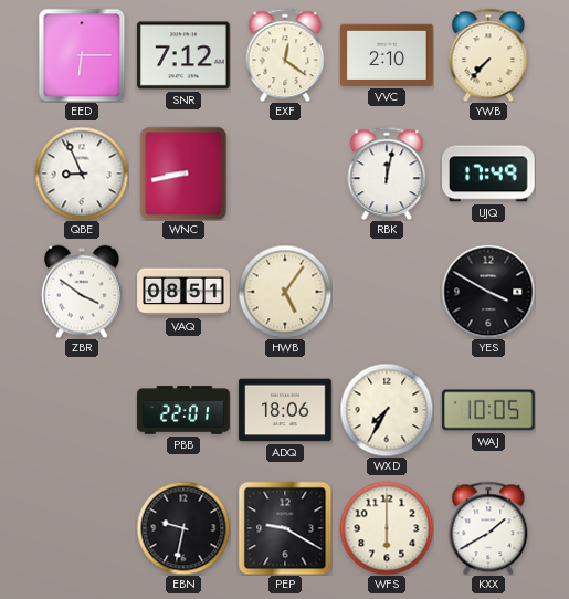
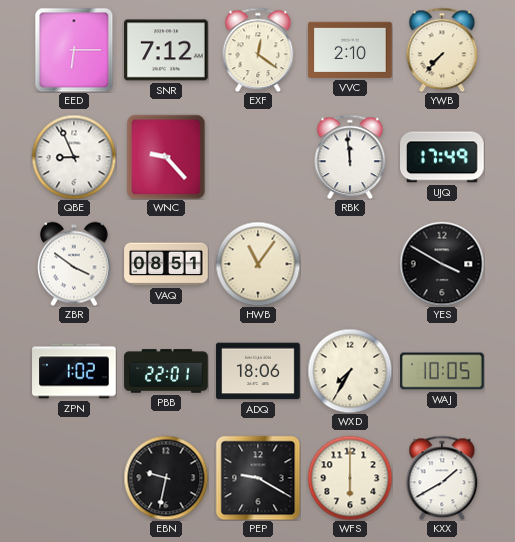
WNC: 8:43 -> 9:23 (166, 157)
RBK: 12:02 -> 11:59 (350, 157)
HWB: 5:06 -> 11:06 (258, 264)
ZPN: none -> 1:02 (74, 371)
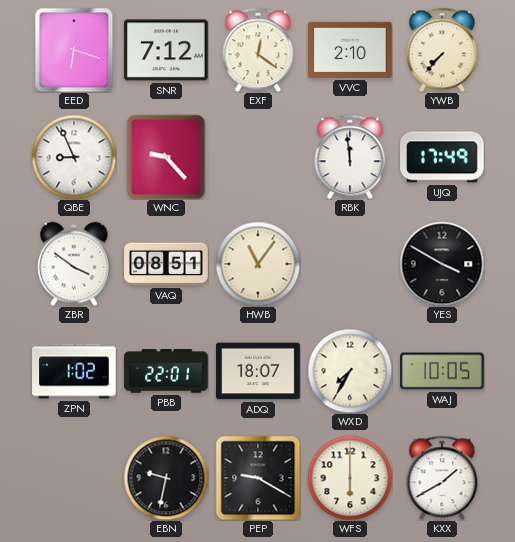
EED: 6:15 -> 6:18 (74, 50)
ADQ: 18:06 -> 18:07 (258, 371)
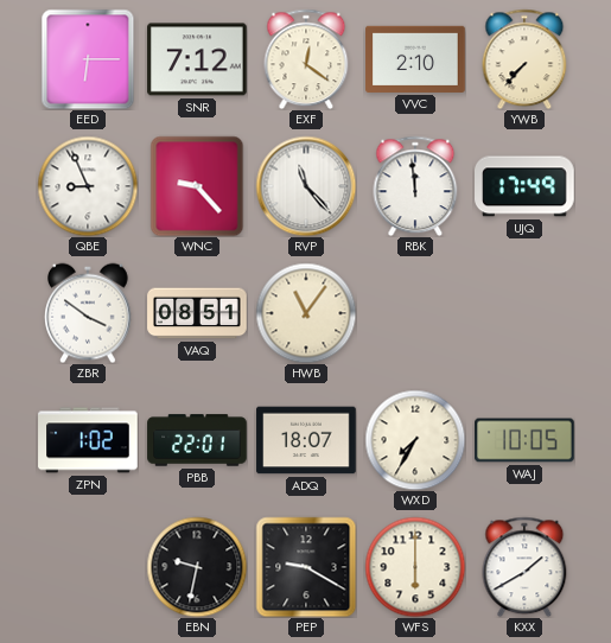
EED: 6:18 -> 6:15 (88, 59)
RVP: none -> 11:23 (306, 186)
YES: 3:50 -> none (442, 264)
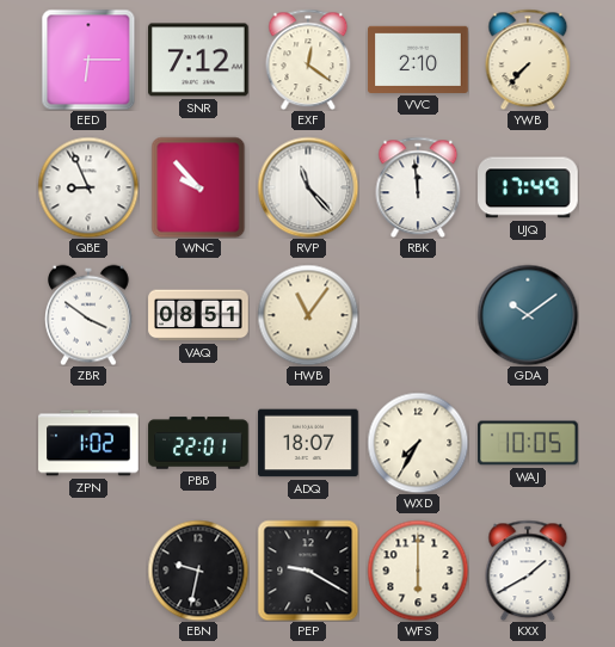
WNC: 9:23 -> 9:53 (198, 187)
GDA: none -> 10:09 (528, 315)
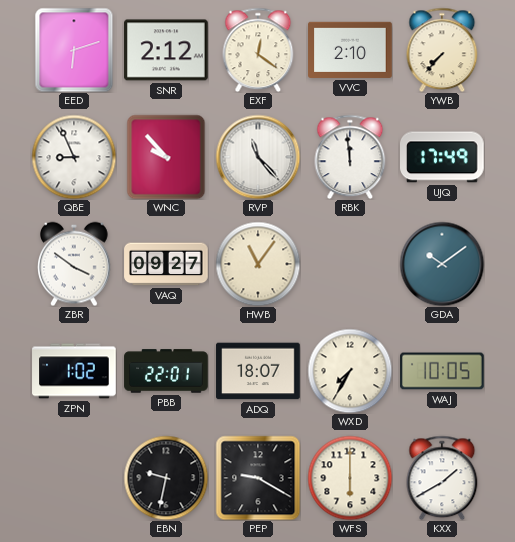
EED: 6:15 -> 6:12 (74, 50)
SNR: 7:12 -> 2:12 (166, 50)
VAQ: 08:51 -> 09:27 (166, 264)
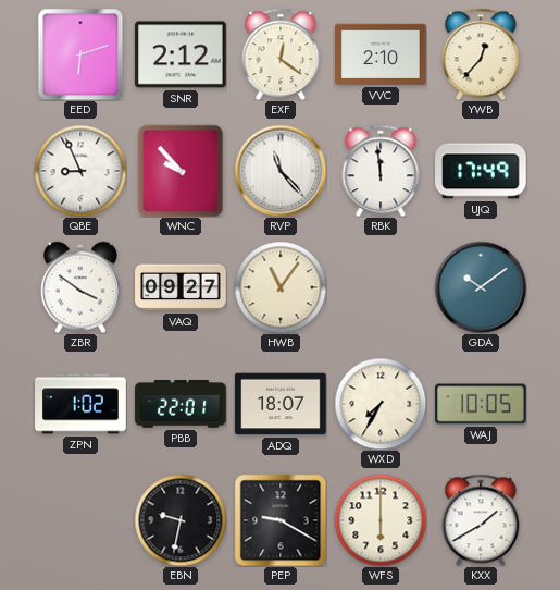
YWB: 7:37 -> 12:37 (481, 54)
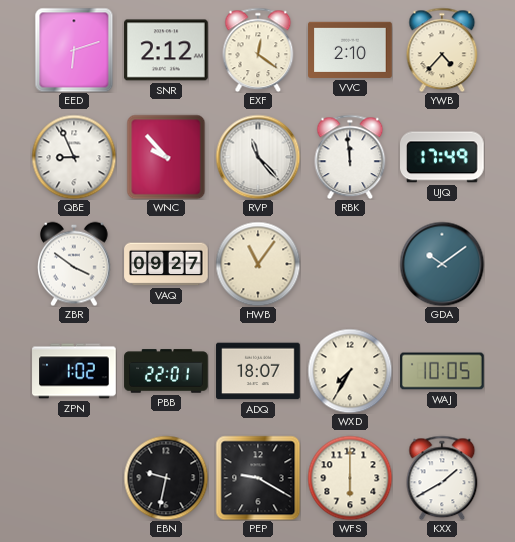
YWB: 12:37 -> 4:37 (442, 50)
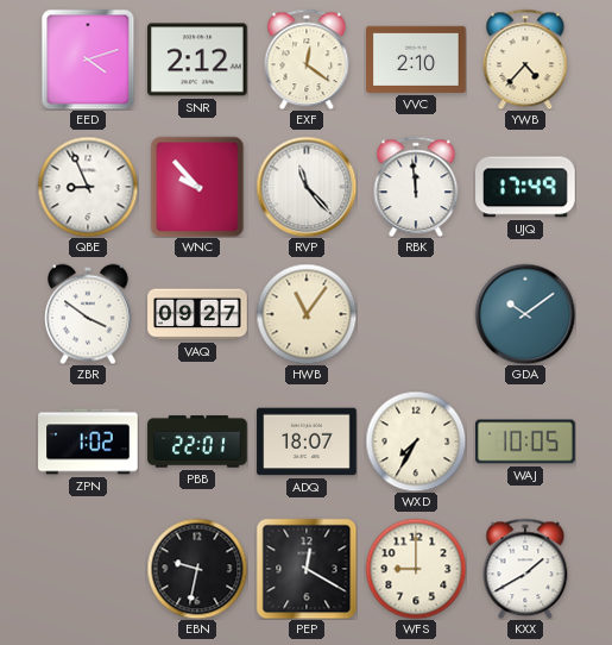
EED: 6:12 -> 4:12 (88, 60)
PEP: 9:20 -> 12:20 (307, 569)
WFS: 6:00 -> 9:00 (416, 569)
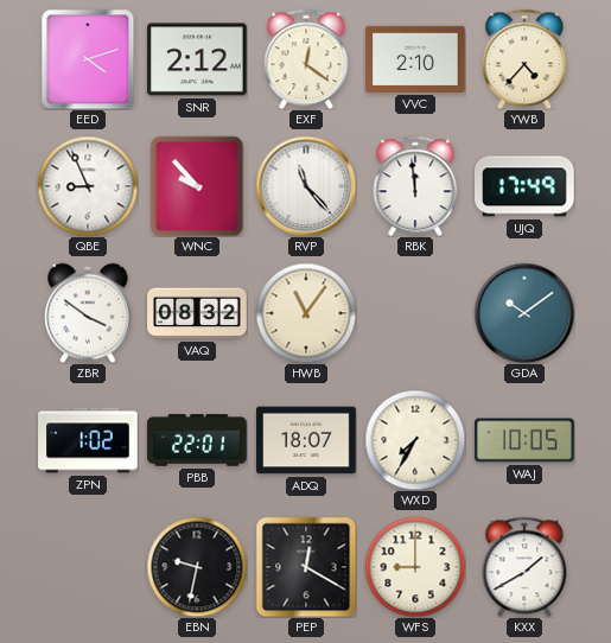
VAQ: 09:27 -> 08:32 (197, 313)
